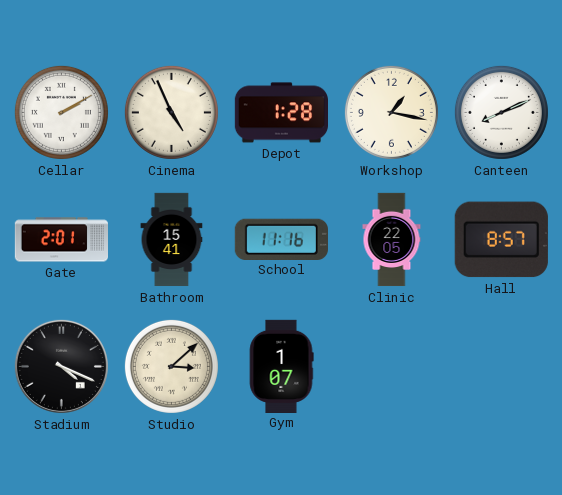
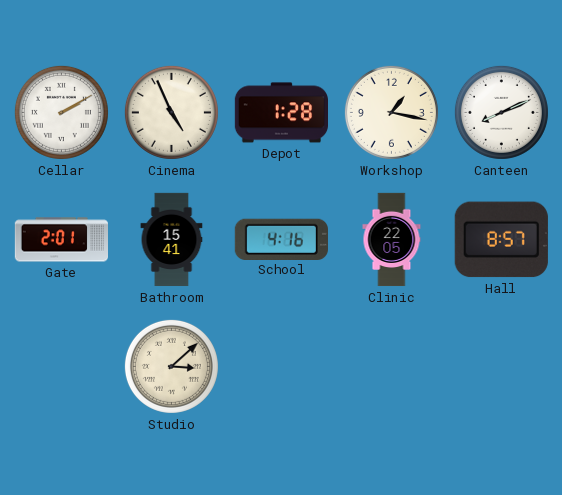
School: 11:16 -> 4:16 (281, 239)
Stadium: 4:19 -> none (61, 366)
Gym: 1:07 -> none (281, 366)
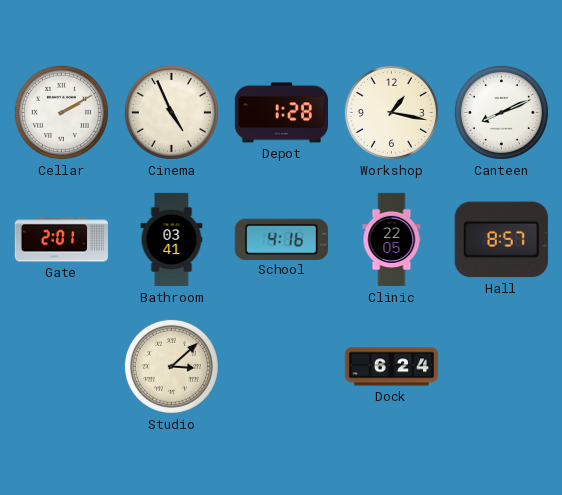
Bathroom: 15:41 -> 03:41 (172, 240)
Dock: none -> 6:24 (392, 367)
